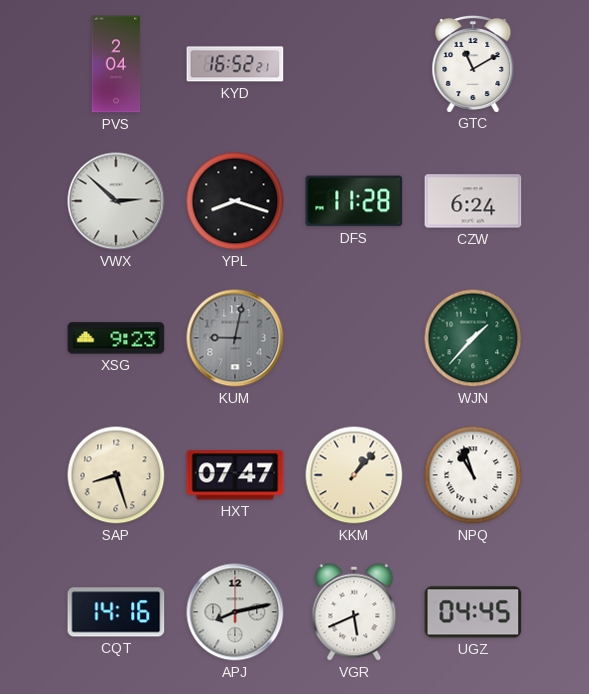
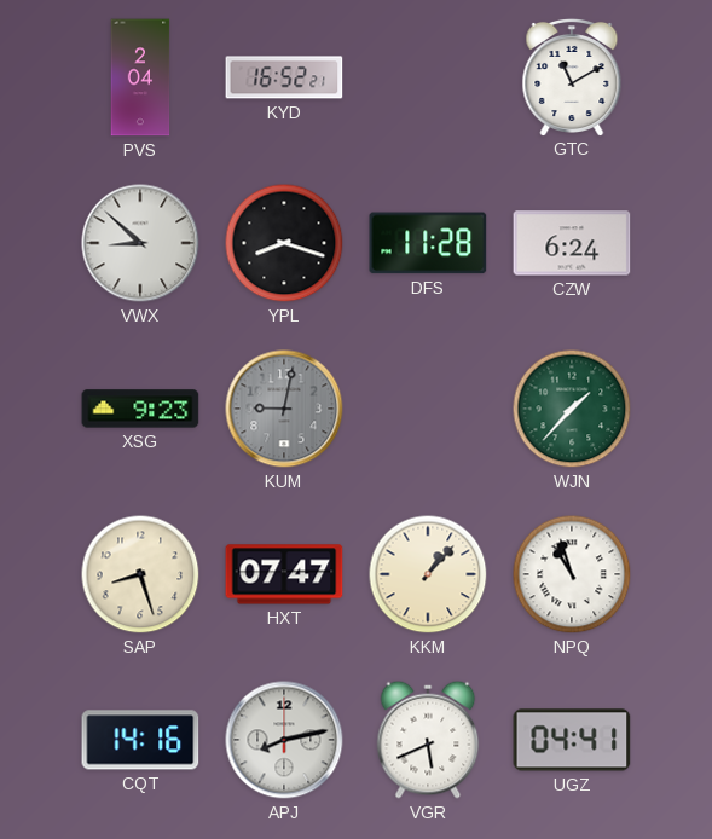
VWX: 2:52 -> 8:52 (140, 243)
UGZ: 04:45 -> 04:41 (572, 740)
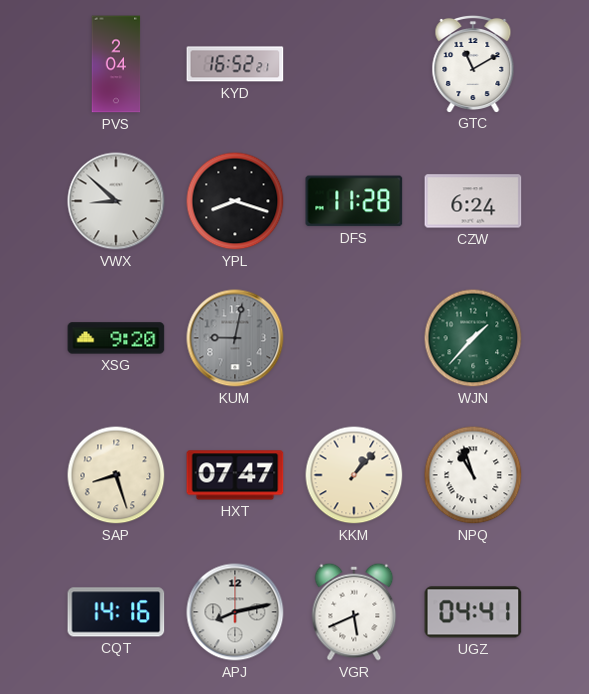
XSG: 9:23 -> 9:20 (116, 338)
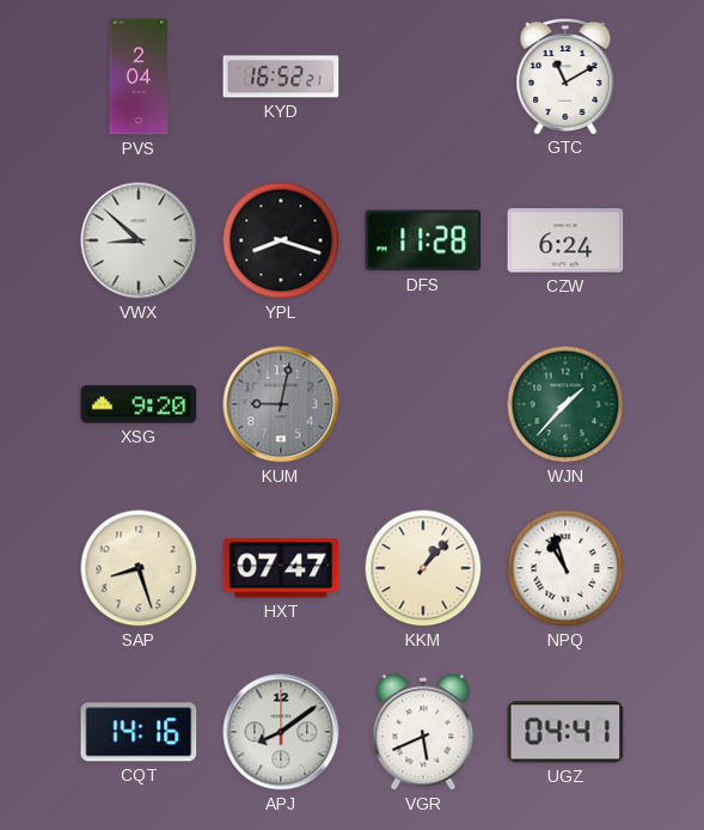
APJ: 8:13 -> 8:09 (281, 732)
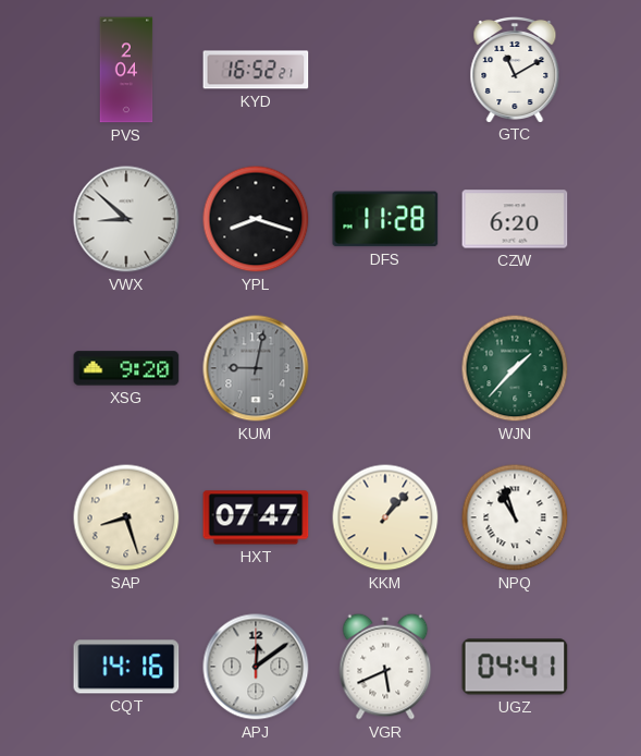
CZW: 6:24 -> 6:20 (515, 219)
APJ: 8:09 -> 12:09 (256, 667)
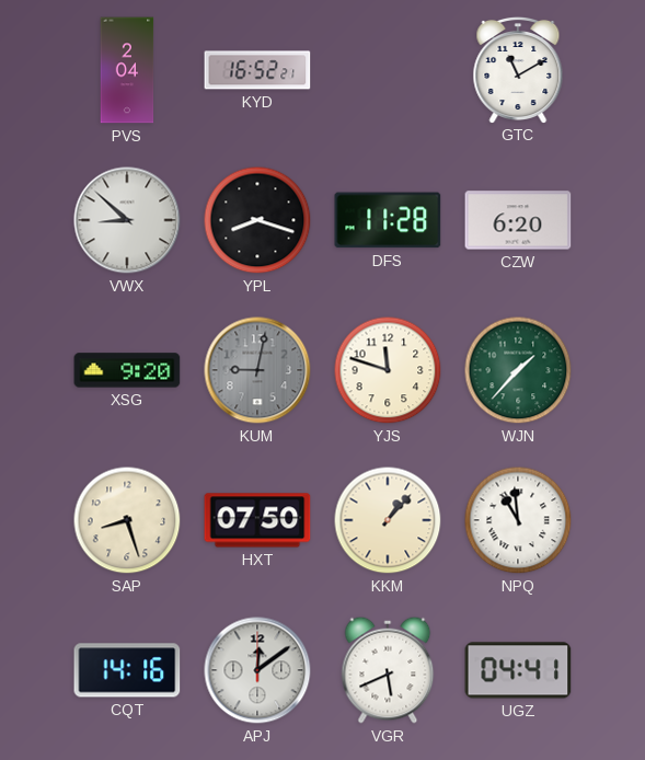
YJS: none -> 11:48 (388, 370)
HXT: 07:47 -> 07:50 (257, 520)
NPQ: 10:57 -> 10:59 (518, 520)
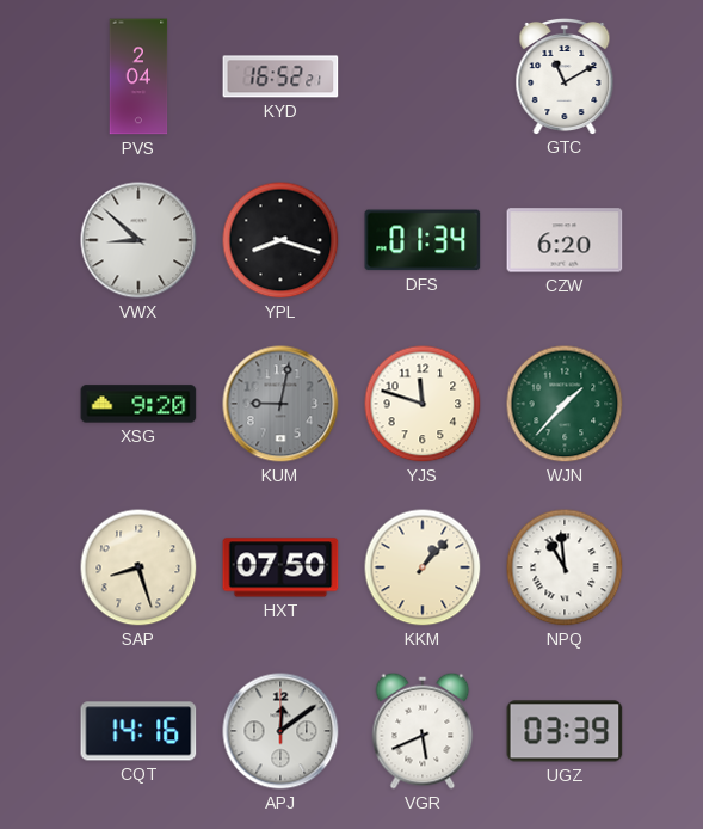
DFS: 11:28 -> 01:34 (423, 240)
UGZ: 04:41 -> 03:39 (565, 731)
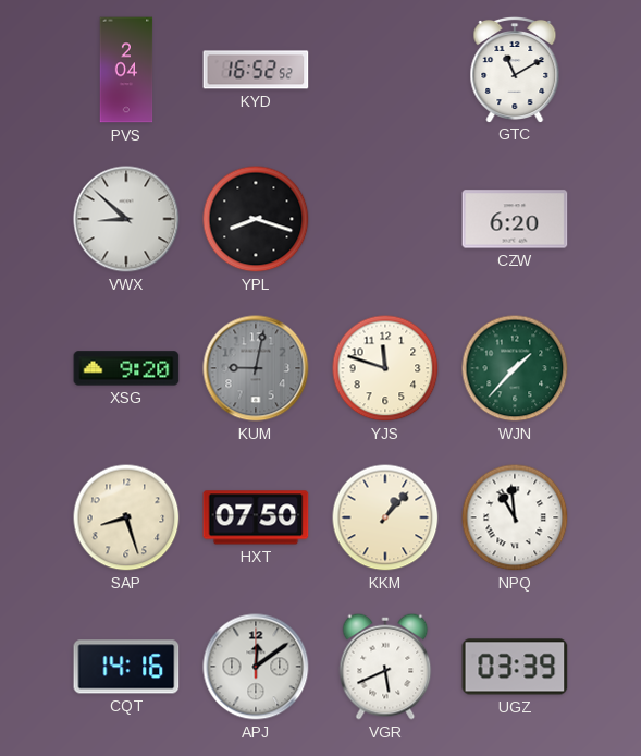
KYD: 16:52:21 -> 16:52:52 (256, 70)
DFS: 01:34 -> none (423, 240)
